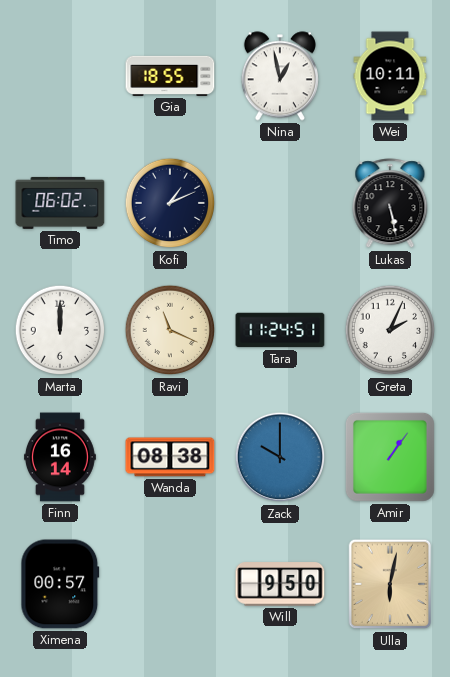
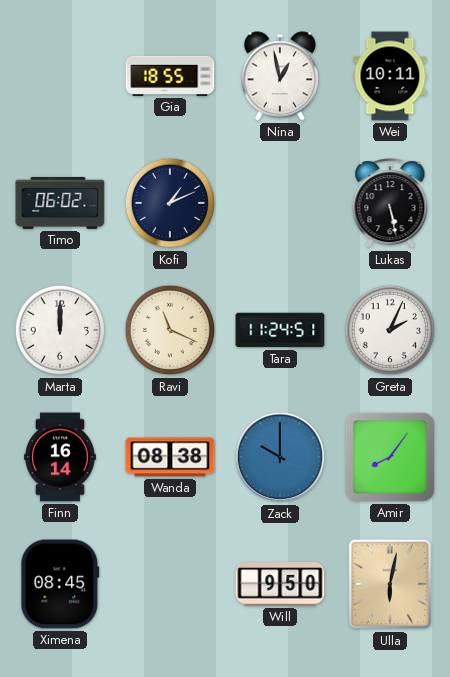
Amir: 1:06 -> 8:06 (390, 457)
Ximena: 00:57 -> 08:45 (60, 584)
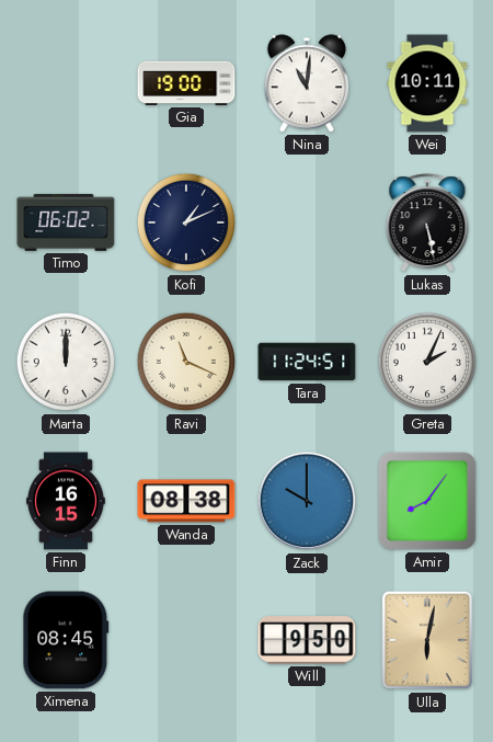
Gia: 18:55 -> 19:00 (186, 83)
Nina: 12:58 -> 11:01 (307, 83)
Finn: 16:14 -> 16:15 (66, 501)
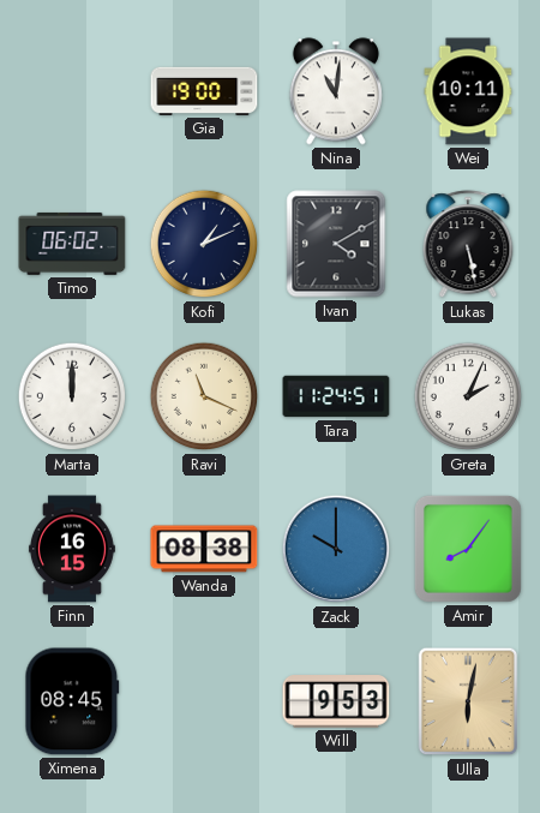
Ivan: none -> 4:10 (336, 244)
Will: 9:50 -> 9:53 (336, 701)
